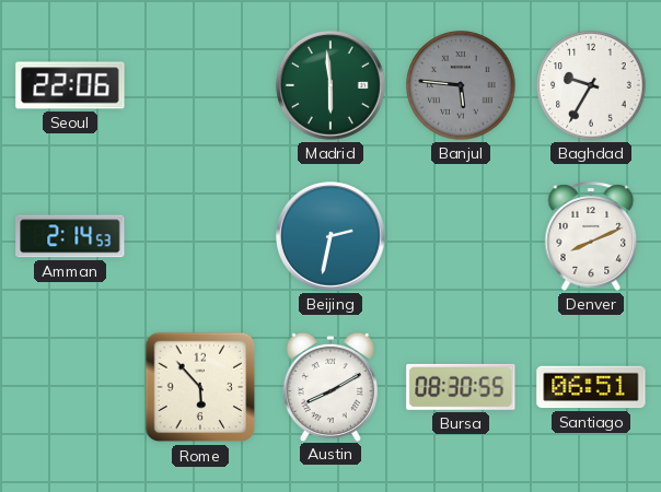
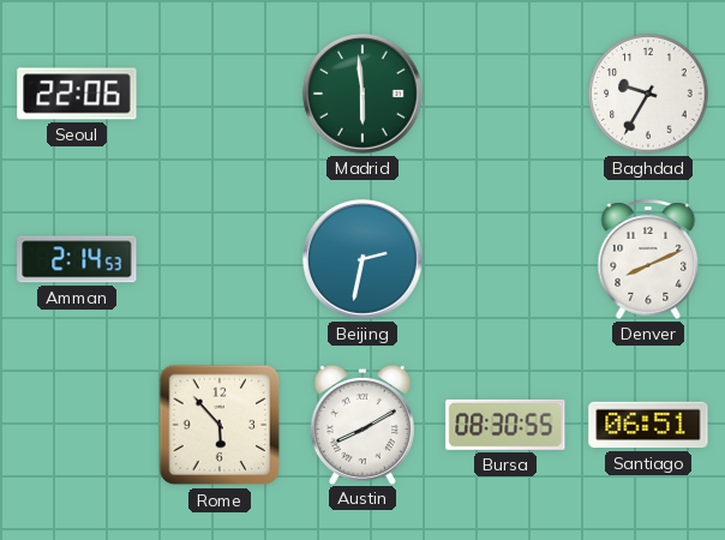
Banjul: 5:46 -> none (461, 85)
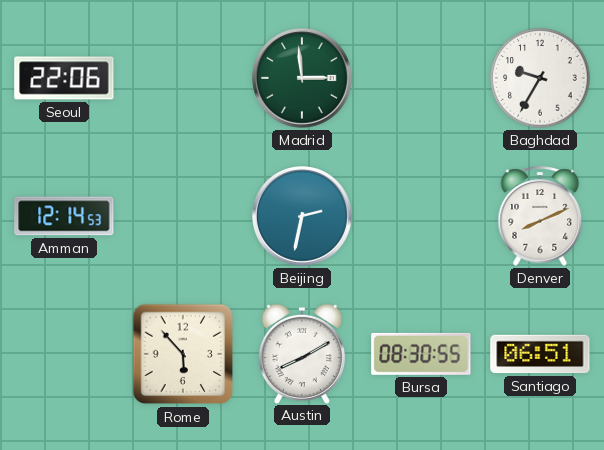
Madrid: 5:59 -> 2:59 (303, 79)
Amman: 2:14 -> 12:14 (64, 216)
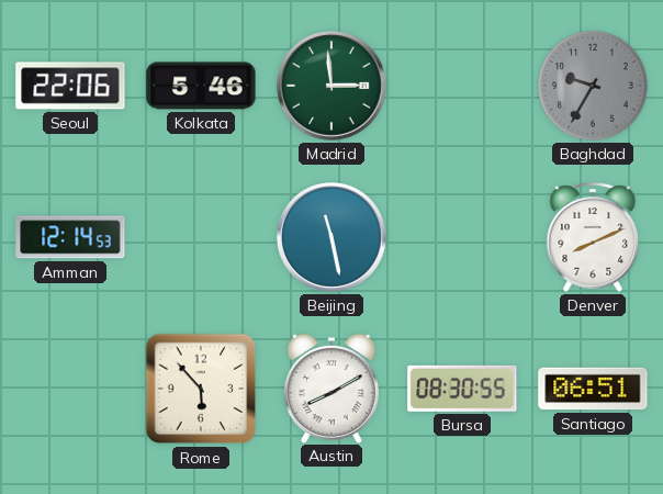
Kolkata: none -> 5:46 (201, 86)
Baghdad dial: white -> grey (593, 86)
Beijing: 2:32 -> 11:28 (333, 238)
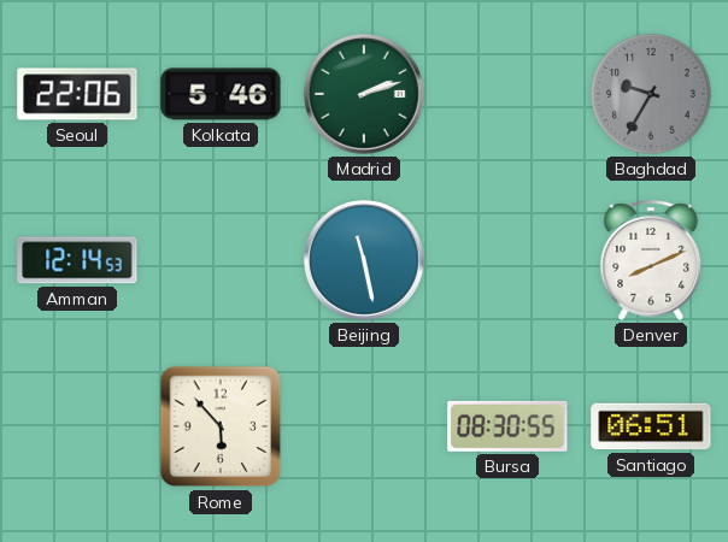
Madrid: 2:59 -> 2:12 (365, 95)
Austin: 8:10 -> none (332, 388)
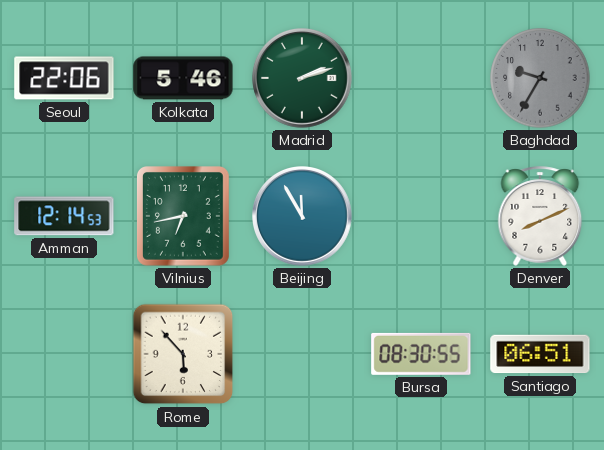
Vilnius: none -> 6:43 (184, 217)
Beijing: 11:28 -> 11:55 (303, 217)
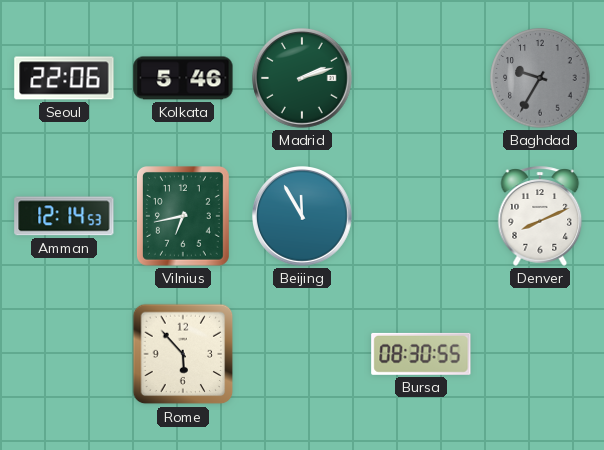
Santiago: 06:51 -> none (540, 354)
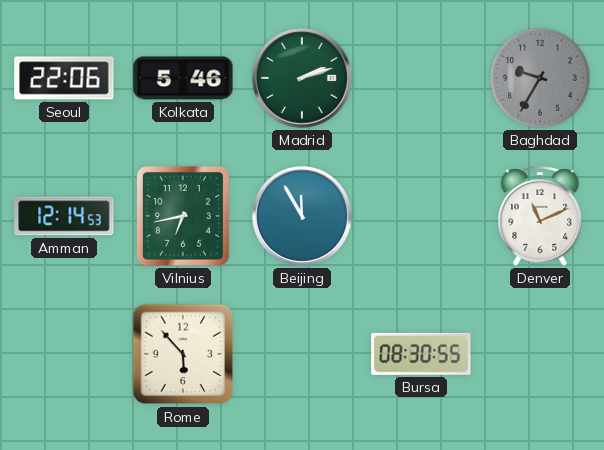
Denver: 8:11 -> 11:11 (540, 216)
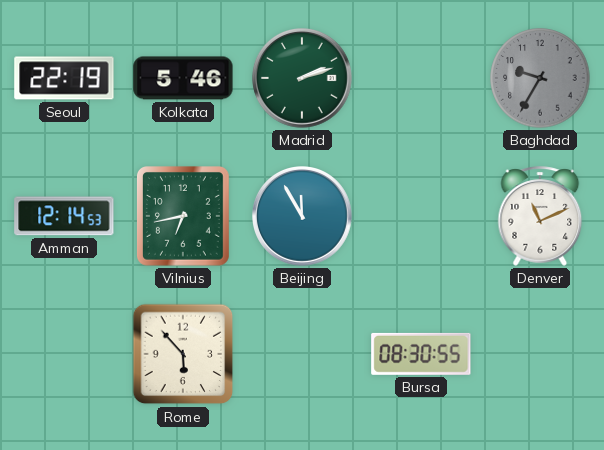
Seoul: 22:06 -> 22:19 (64, 78)
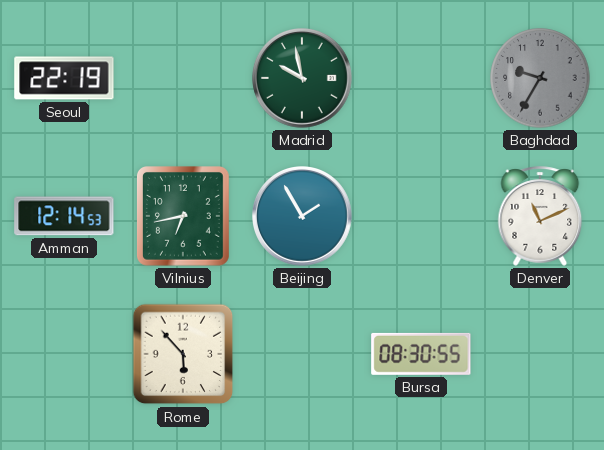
Kolkata: 5:46 -> none (183, 78)
Madrid: 2:12 -> 9:58 (303, 79)
Beijing: 11:55 -> 1:55 (303, 217)
